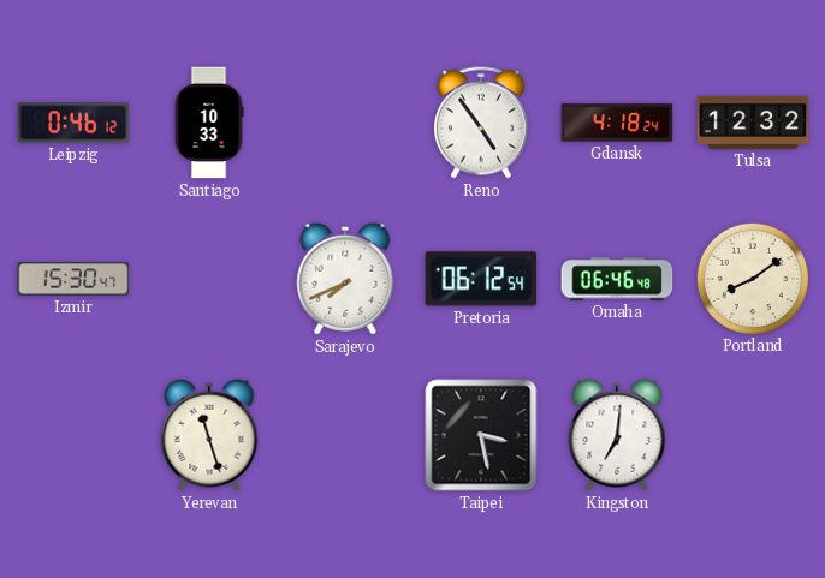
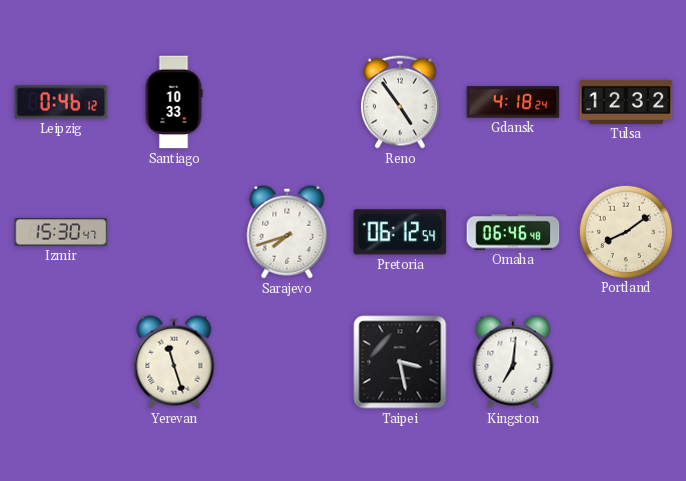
Sarajevo: 7:41 -> 7:42 (287, 232)
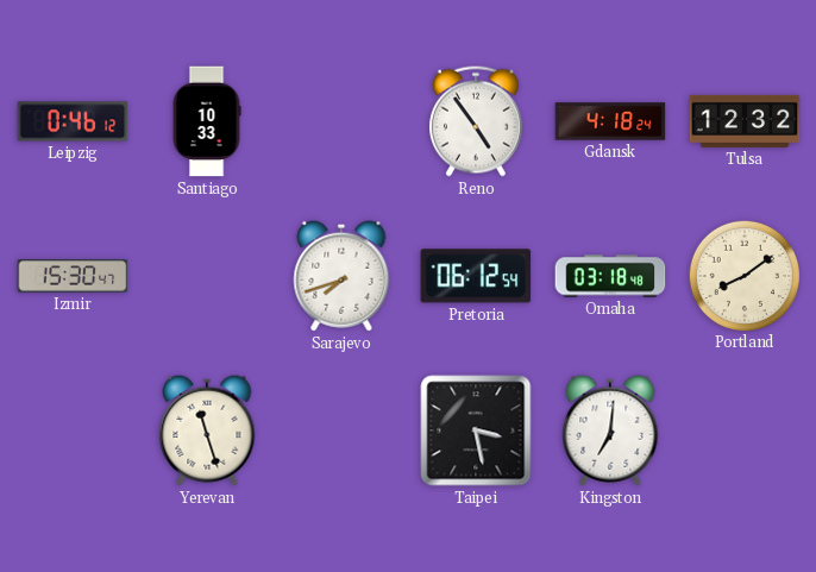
Omaha: 06:46 -> 03:18 (610, 276)
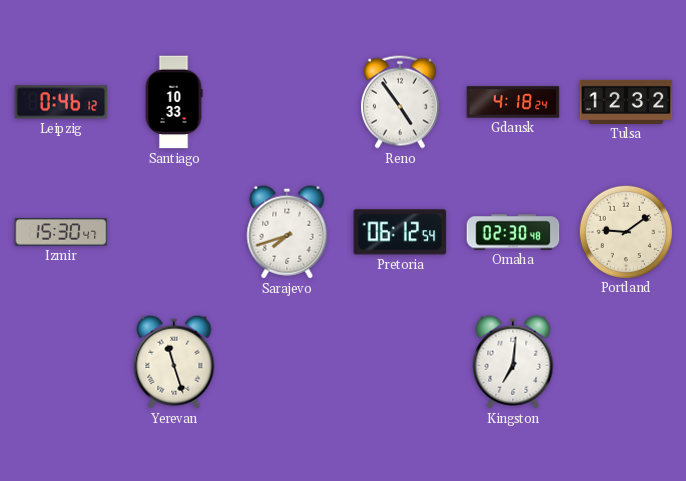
Omaha: 03:18 -> 02:30 (513, 232)
Portland: 8:09 -> 9:09 (625, 231)
Taipei: 3:28 -> none (476, 430)
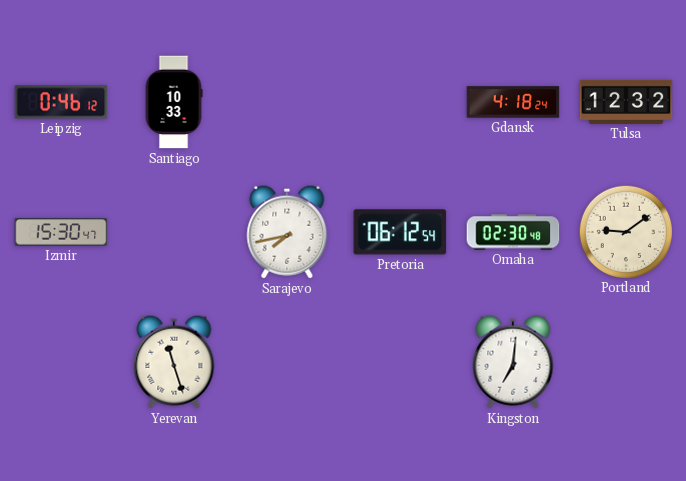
Reno: 4:54 -> none (400, 102)
Sarajevo: 7:42 -> 7:43 (287, 232)
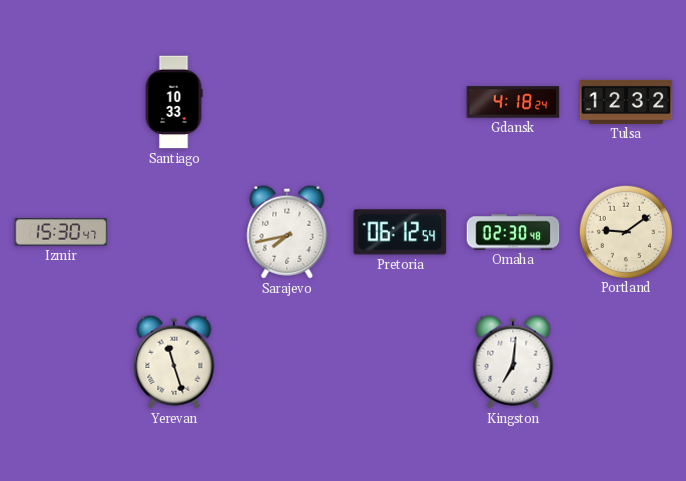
Leipzig: 0:46 -> none (61, 102)
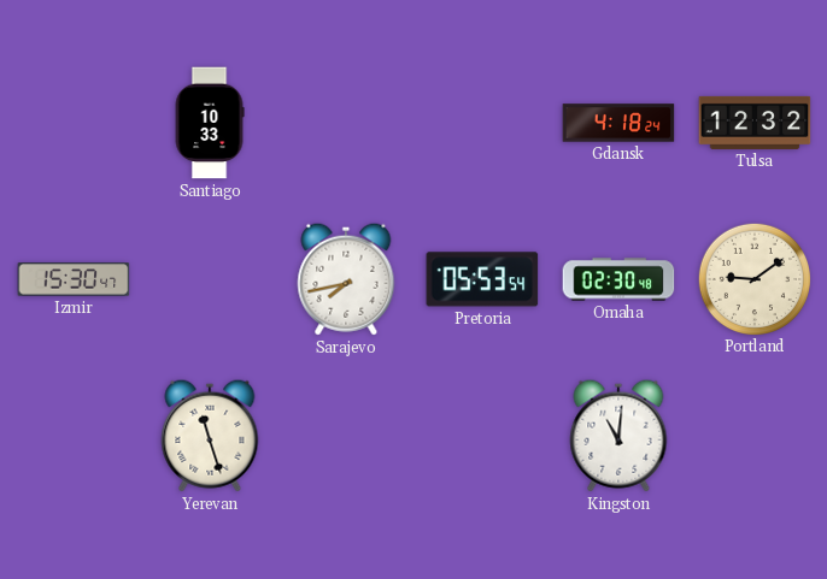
Pretoria: 06:12 -> 05:53 (482, 279)
Kingston: 7:01 -> 11:01 (618, 436)
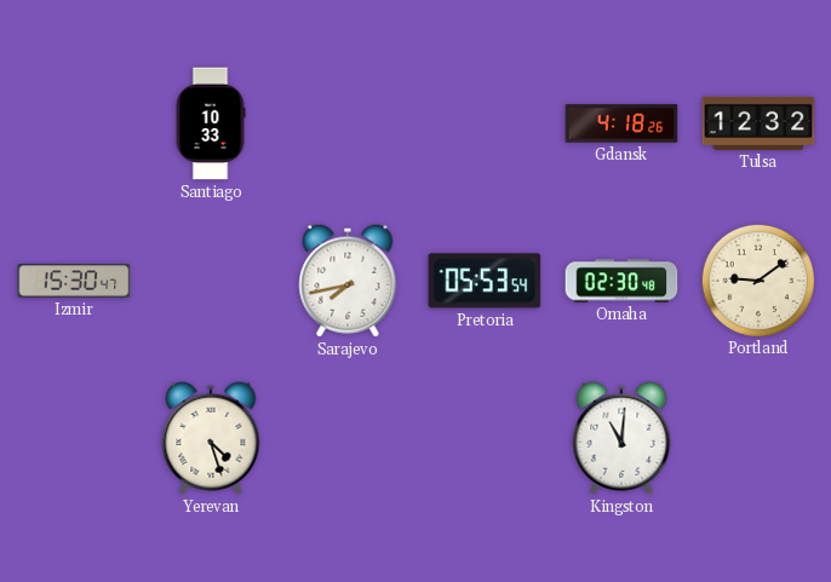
Gdansk: 4:18:24 -> 4:18:26 (621, 123)
Yerevan: 11:27 -> 4:27 (211, 438)
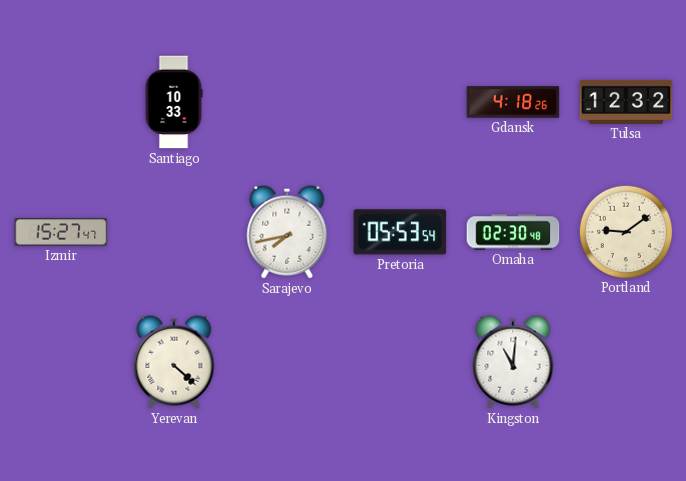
Izmir: 15:30 -> 15:27 (61, 232)
Yerevan: 4:27 -> 4:22 (174, 362)
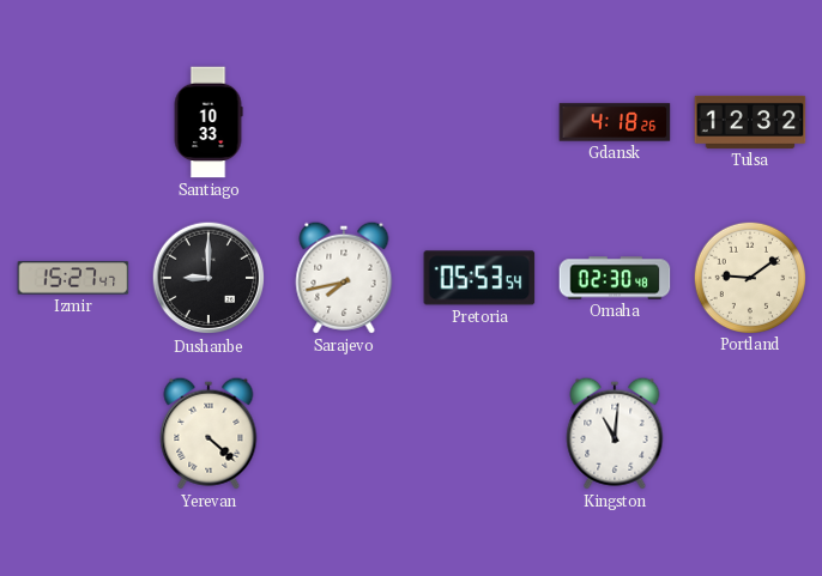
Dushanbe: none -> 9:00 (208, 278)
